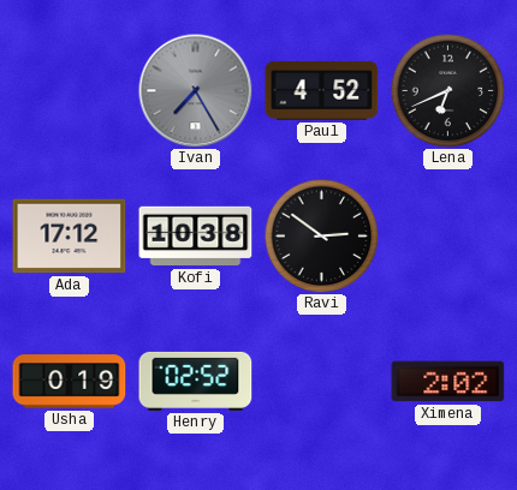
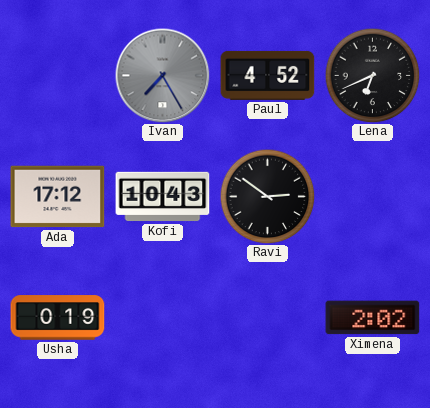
Kofi: 10:38 -> 10:43 (163, 197)
Henry: 02:52 -> none (196, 381)
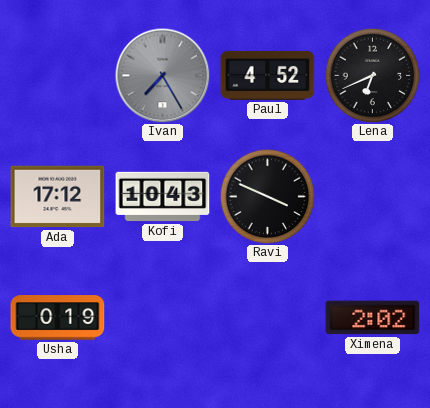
Ravi: 2:51 -> 3:49 (267, 196)
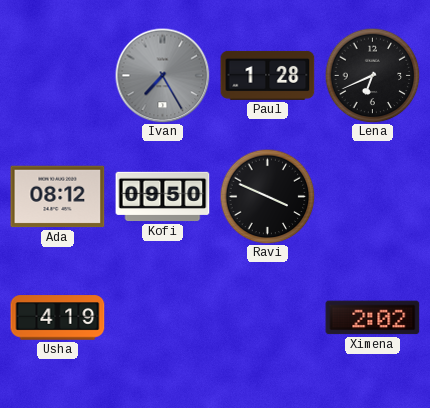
Paul: 4:52 -> 1:28 (268, 75)
Ada: 17:12 -> 08:12 (58, 197)
Kofi: 10:43 -> 09:50 (163, 197)
Usha: 0:19 -> 4:19 (58, 318)
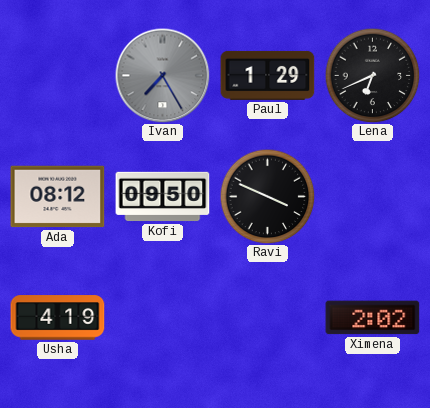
Paul: 1:28 -> 1:29 (268, 75)
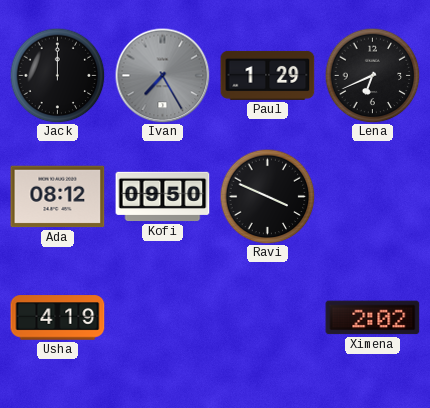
Jack: none -> 12:00 (57, 75)
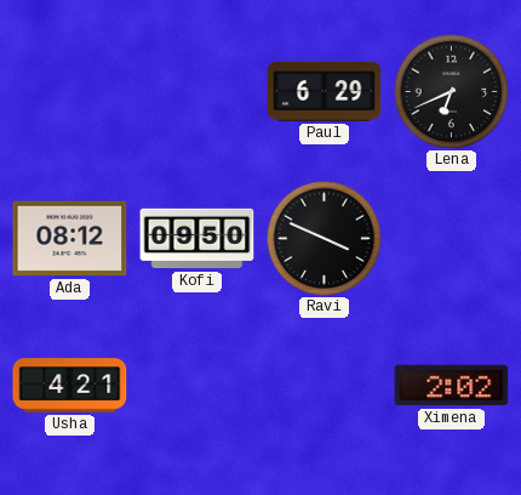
Jack: 12:00 -> none (57, 75)
Ivan: 7:25 -> none (162, 75)
Paul: 1:29 -> 6:29 (325, 91)
Usha: 4:19 -> 4:21 (70, 386)
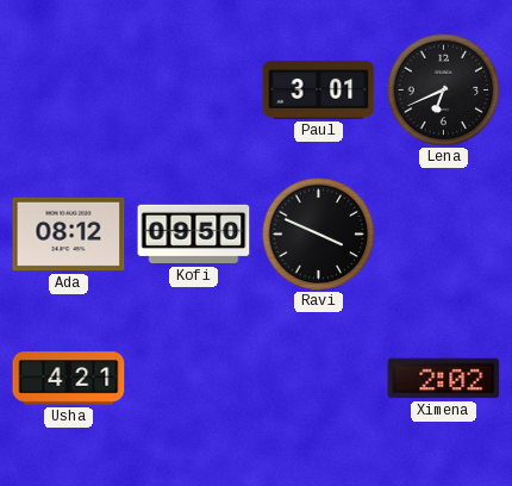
Paul: 6:29 -> 3:01 (319, 89)
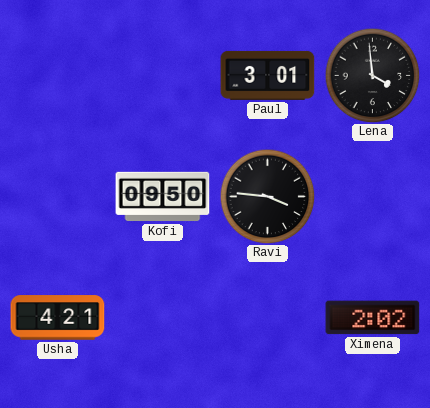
Lena: 6:41 -> 3:59 (372, 75)
Ada: 08:12 -> none (69, 235)
Ravi: 3:49 -> 3:46 (267, 196)
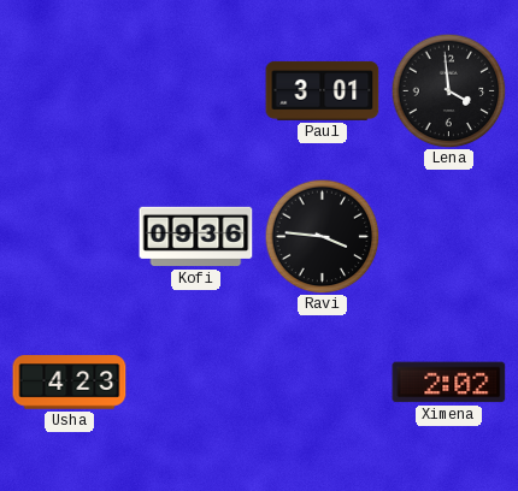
Kofi: 09:50 -> 09:36 (196, 237)
Usha: 4:21 -> 4:23 (70, 383)
